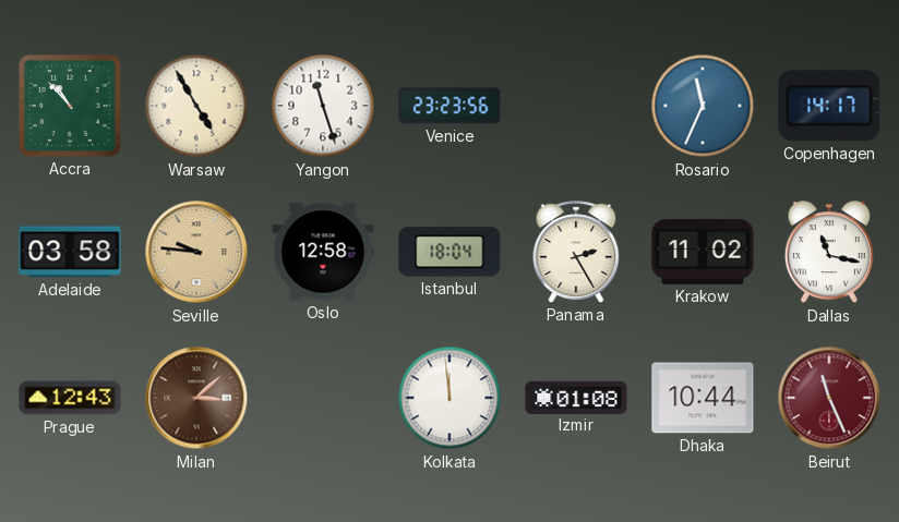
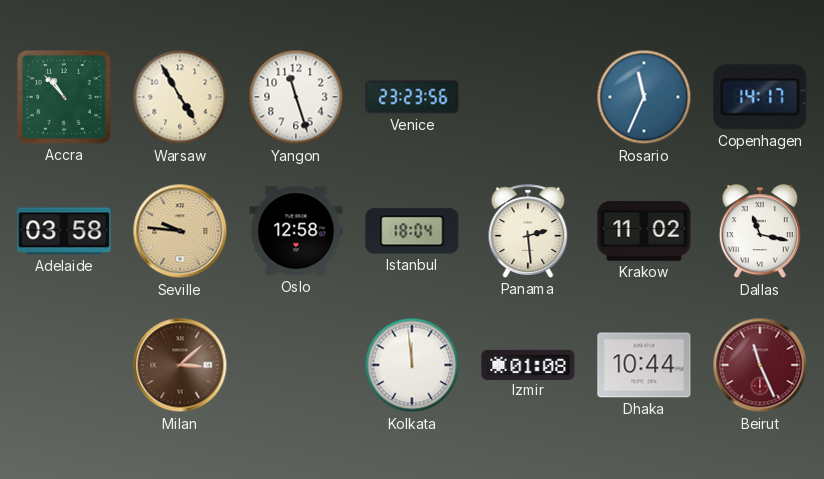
Panama: 2:25 -> 2:29 (528, 231)
Prague: 12:43 -> none (70, 398)
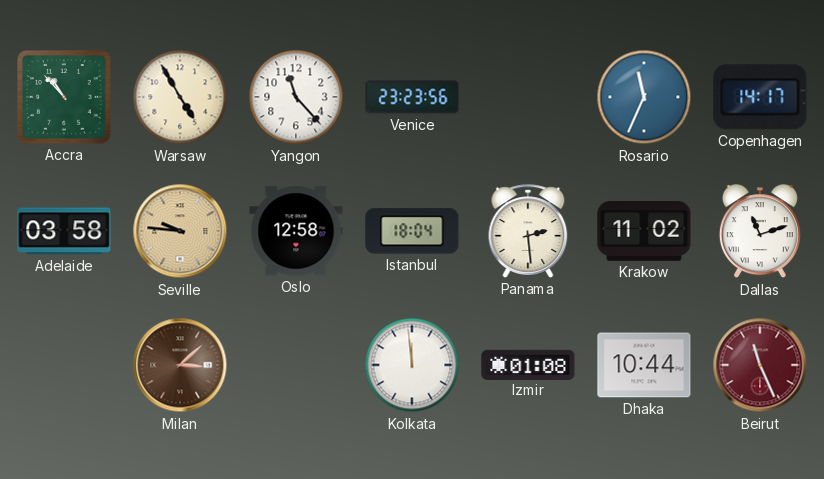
Yangon: 11:27 -> 11:23 (296, 97)
Dallas: 11:17 -> 11:12 (760, 232)
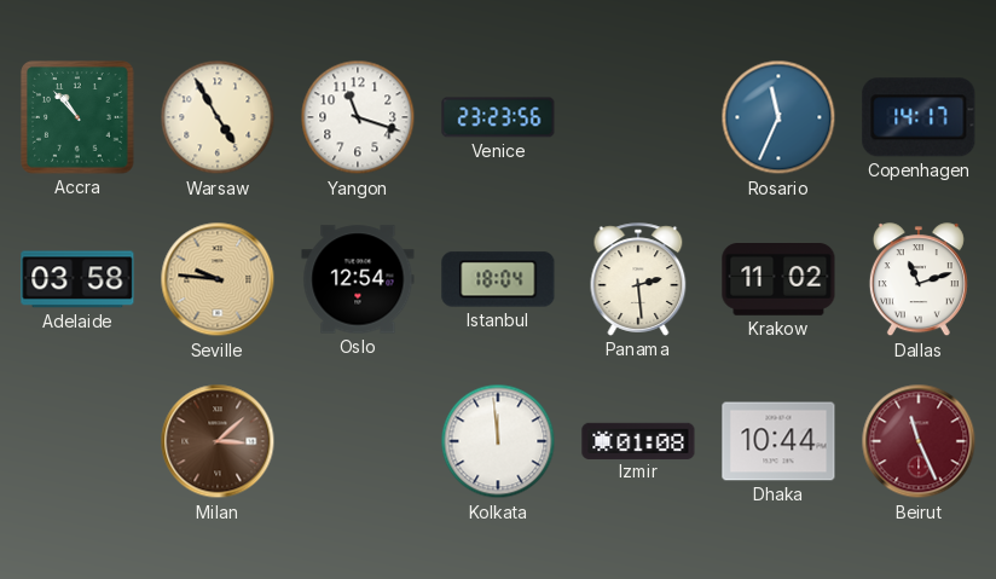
Yangon: 11:23 -> 11:18 (358, 117)
Oslo: 12:58 -> 12:54 (358, 279)
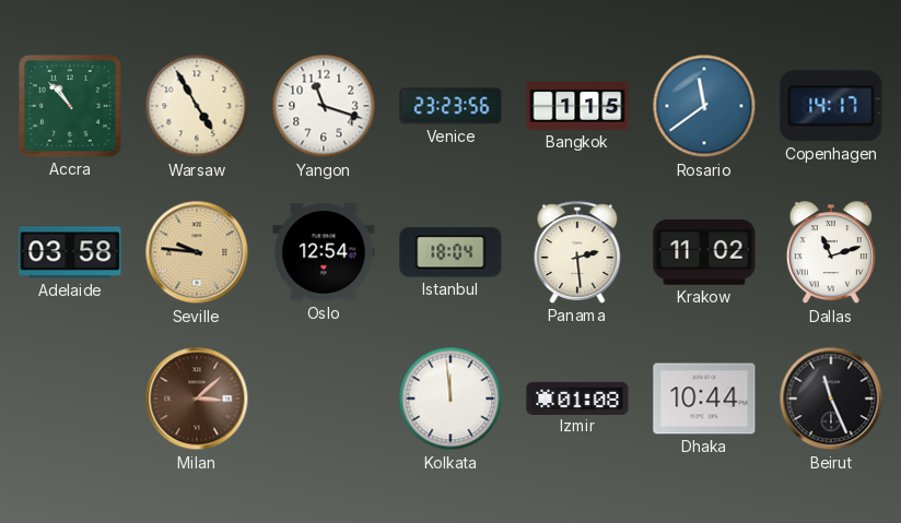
Bangkok: none -> 1:15 (577, 106)
Rosario: 11:34 -> 11:39 (704, 106)
Beirut dial: burgundy -> black (831, 399)
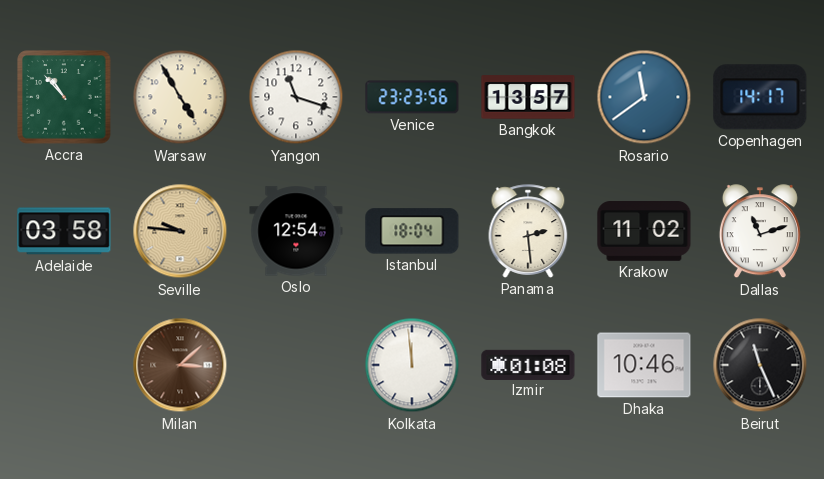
Bangkok: 1:15 -> 13:57 (528, 97)
Dhaka: 10:44 -> 10:46 (644, 365)
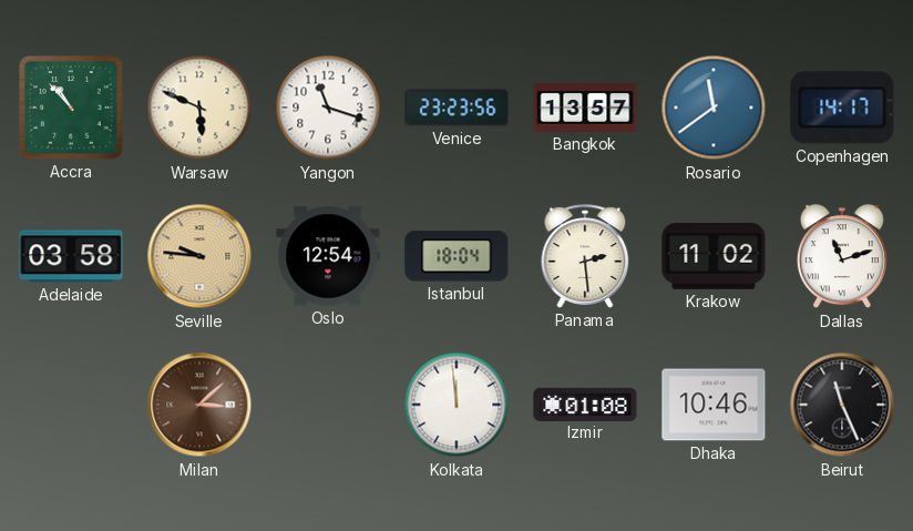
Warsaw: 4:55 -> 5:49 (199, 108)
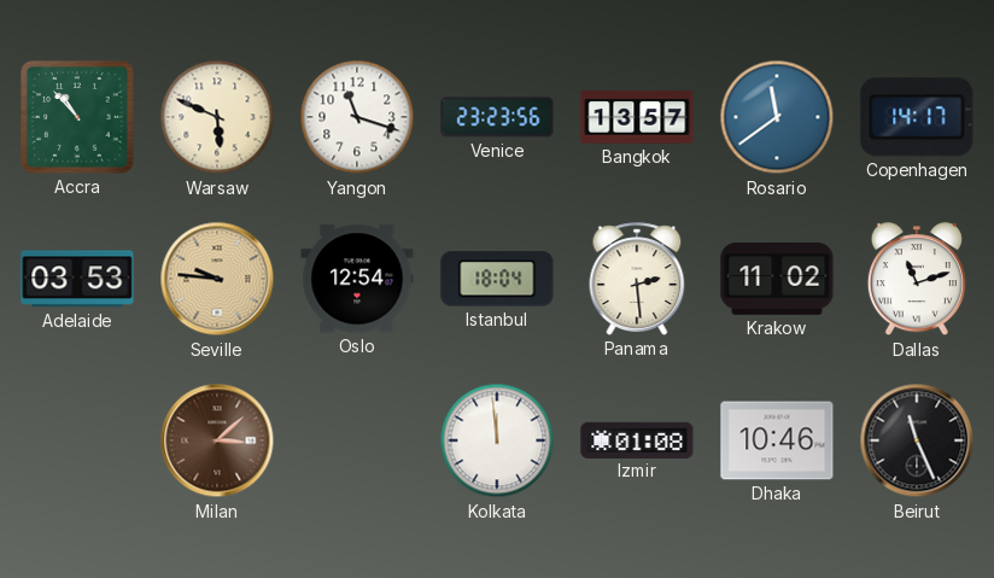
Adelaide: 03:58 -> 03:53 (77, 279)
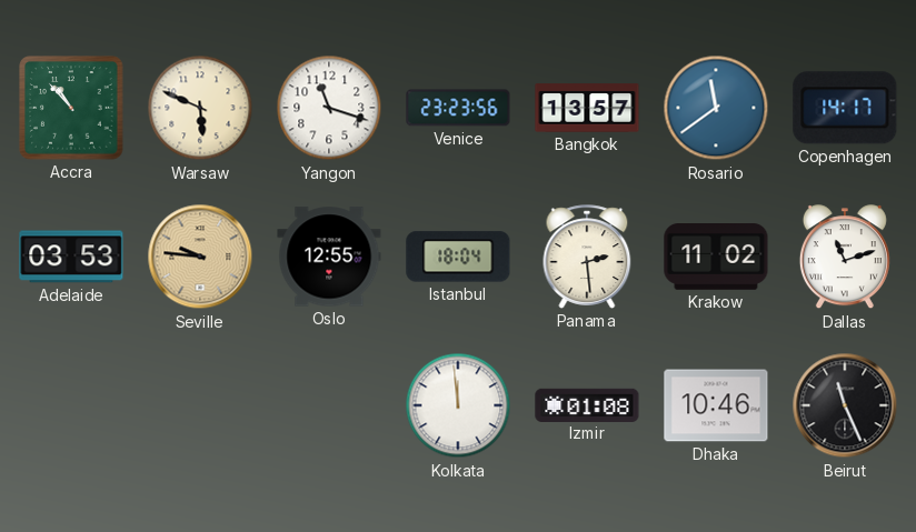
Oslo: 12:54 -> 12:55 (329, 257)
Milan: 3:08 -> none (217, 440)
